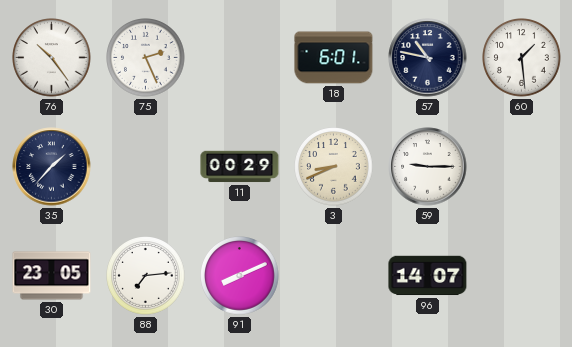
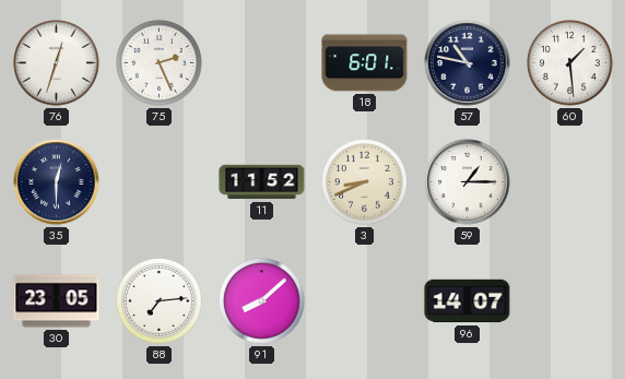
76: 10:24 -> 12:33 (57, 63)
35: 1:37 -> 12:30 (57, 182)
11: 00:29 -> 11:52 (262, 182)
59: 9:15 -> 1:15 (468, 182)
91: 8:11 -> 8:08 (262, 301)
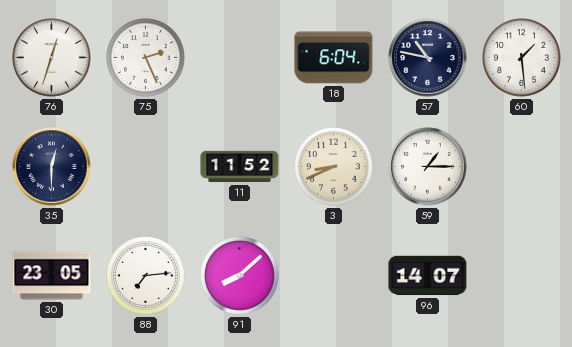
18: 6:01 -> 6:04 (334, 58)
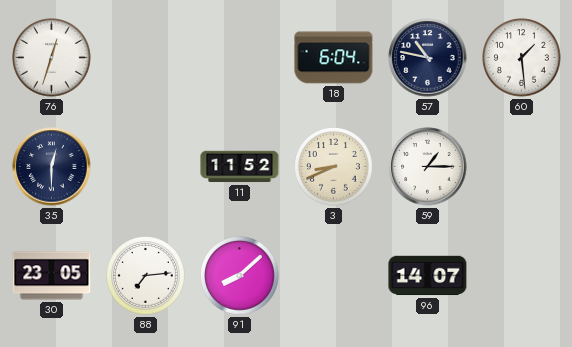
75: 2:26 -> none (146, 58)
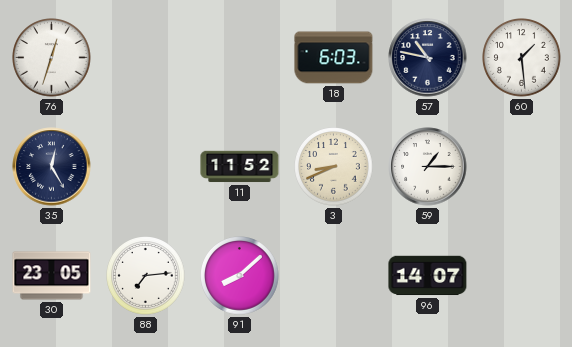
18: 6:04 -> 6:03 (334, 58)
35: 12:30 -> 12:25 (52, 167)
